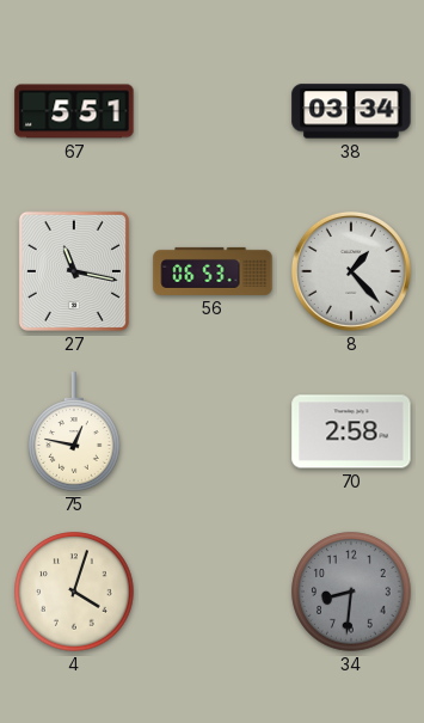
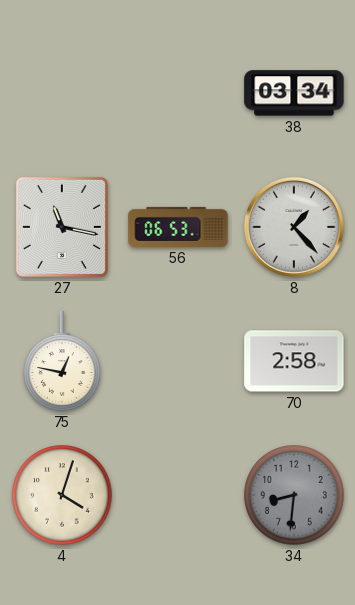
67: 5:51 -> none (74, 111)
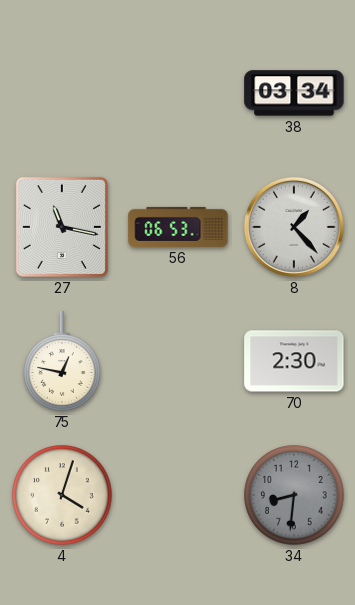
70: 2:58 -> 2:30 (294, 361)
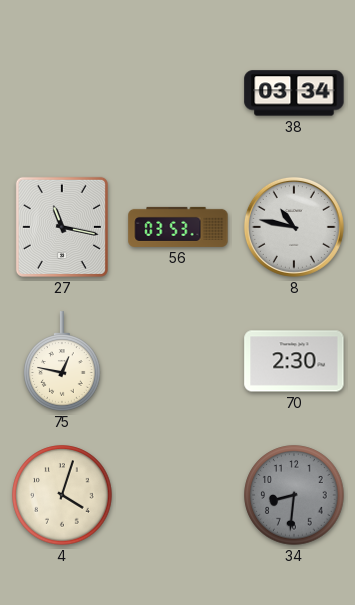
56: 06:53 -> 03:53 (178, 227)
8: 1:23 -> 10:47 (294, 227)
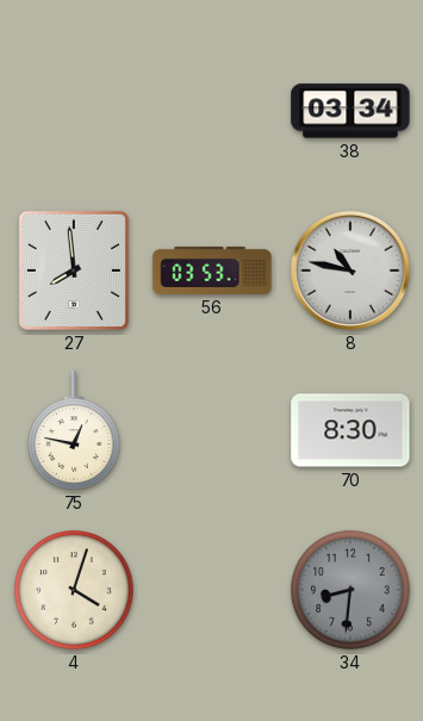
27: 11:17 -> 7:59 (74, 271)
70: 2:30 -> 8:30 (350, 430)
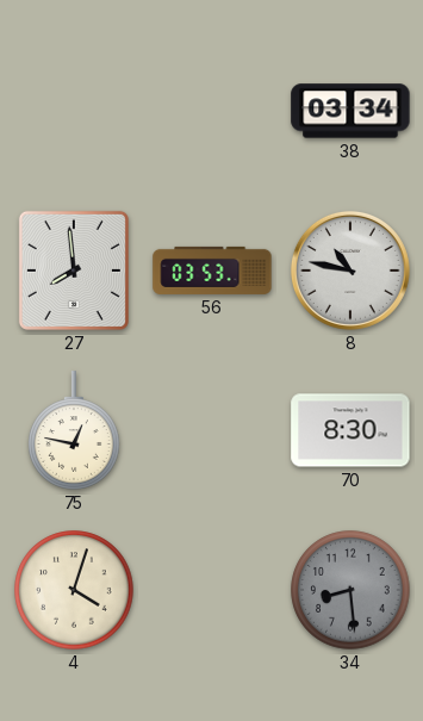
34: 8:31 -> 8:29 (350, 590)
